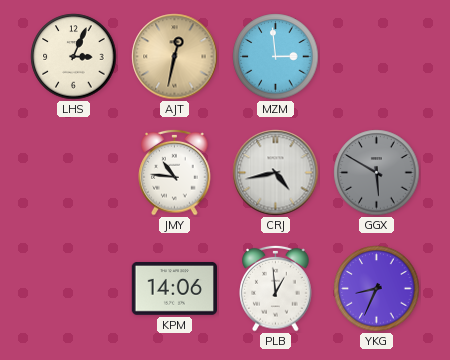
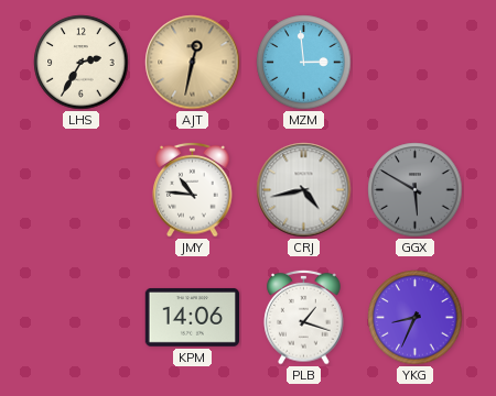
LHS: 3:04 -> 2:35 (82, 63)
PLB: 12:59 -> 1:18 (304, 317)
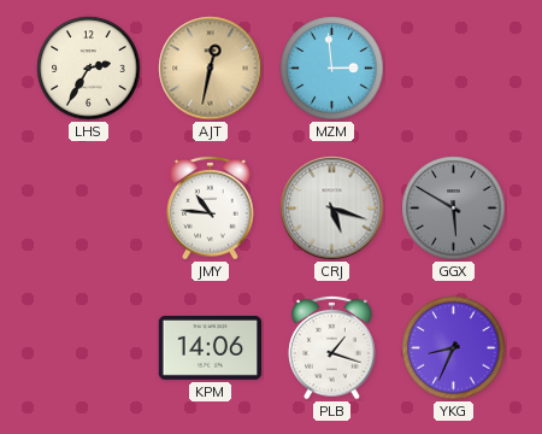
CRJ: 4:43 -> 5:18 (332, 209)
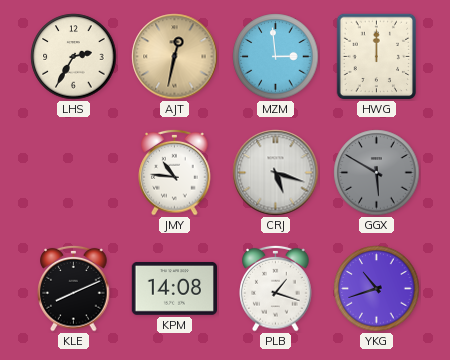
HWG: none -> 12:00 (377, 57)
KLE: none -> 8:11 (74, 288)
KPM: 14:06 -> 14:08 (174, 288)
YKG: 8:34 -> 10:42 (377, 289)
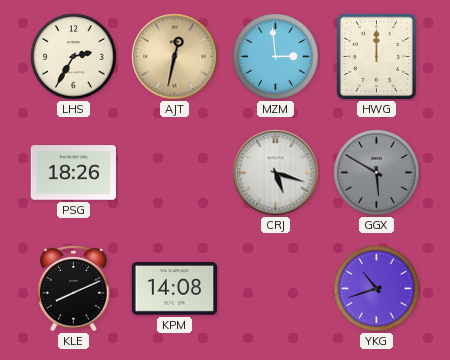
PSG: none -> 18:26 (74, 173)
JMY: 10:46 -> none (175, 172)
PLB: 1:18 -> none (276, 288)
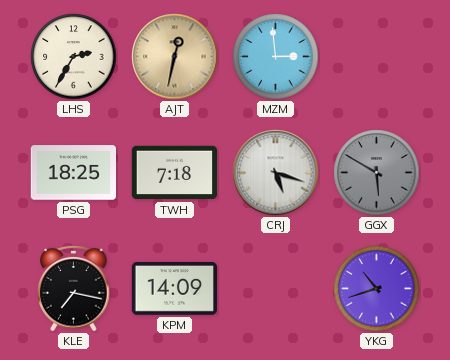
HWG: 12:00 -> none (377, 57)
PSG: 18:26 -> 18:25 (74, 173)
TWH: none -> 7:18 (174, 173)
KLE: 8:11 -> 7:17 (74, 288)
KPM: 14:08 -> 14:09 (174, 288)
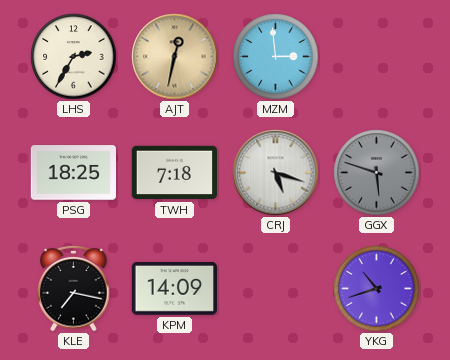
GGX: 5:50 -> 5:48 (377, 173)
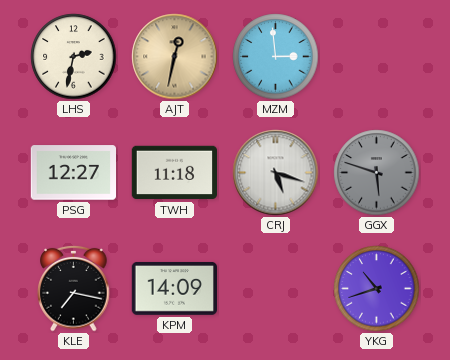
LHS: 2:35 -> 2:32 (74, 57)
PSG: 18:25 -> 12:27 (74, 173)
TWH: 7:18 -> 11:18 (174, 173)
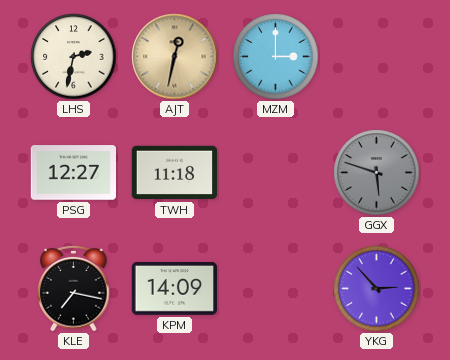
MZM: 2:59 -> 3:00 (276, 57)
CRJ: 5:18 -> none (276, 173)
YKG: 10:42 -> 2:53 (377, 289)
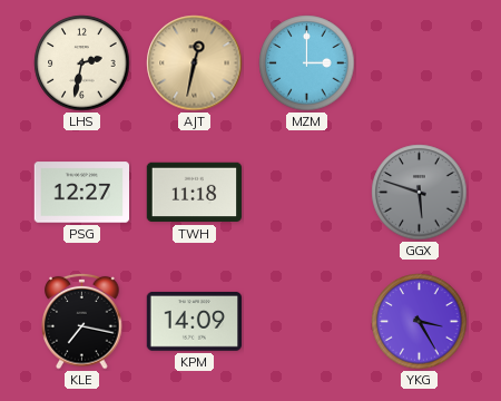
YKG: 2:53 -> 3:25 (420, 322)
